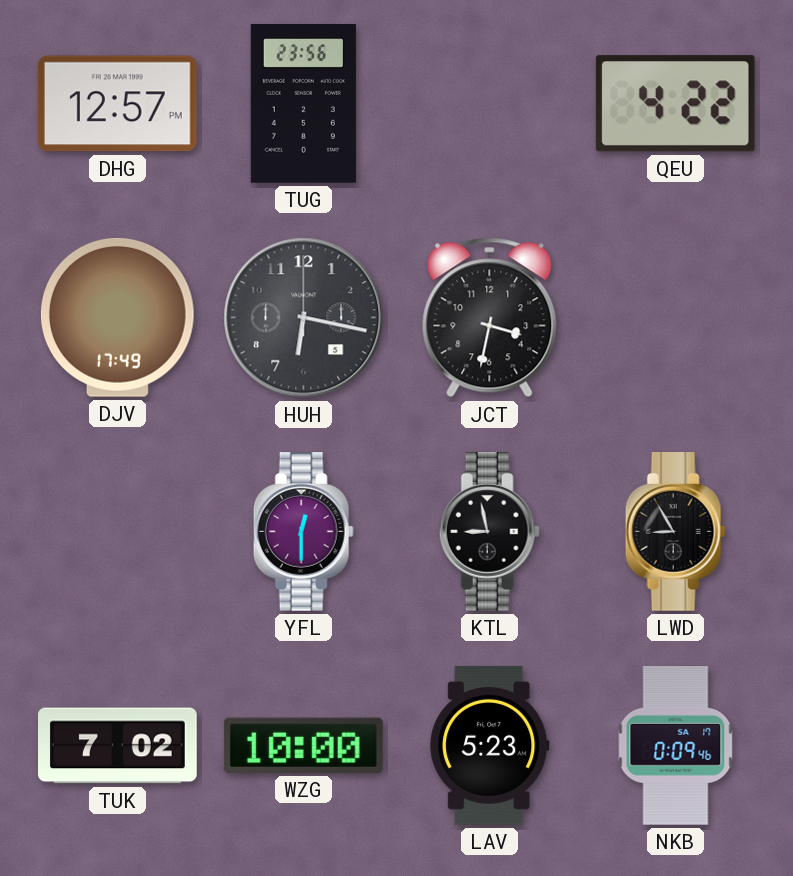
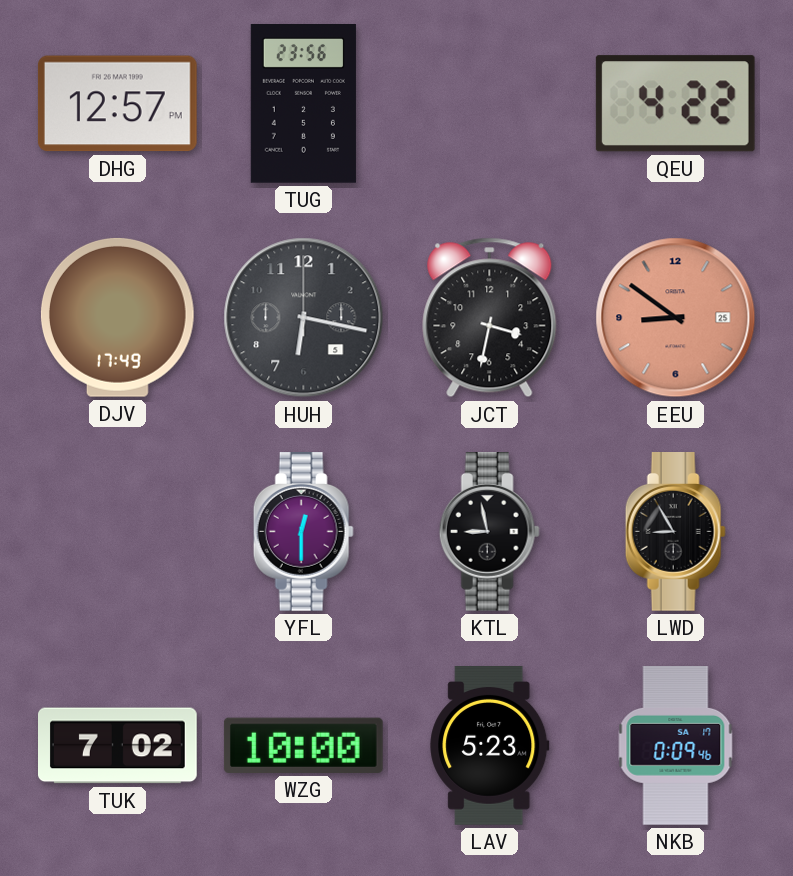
EEU: none -> 8:51 (676, 318)
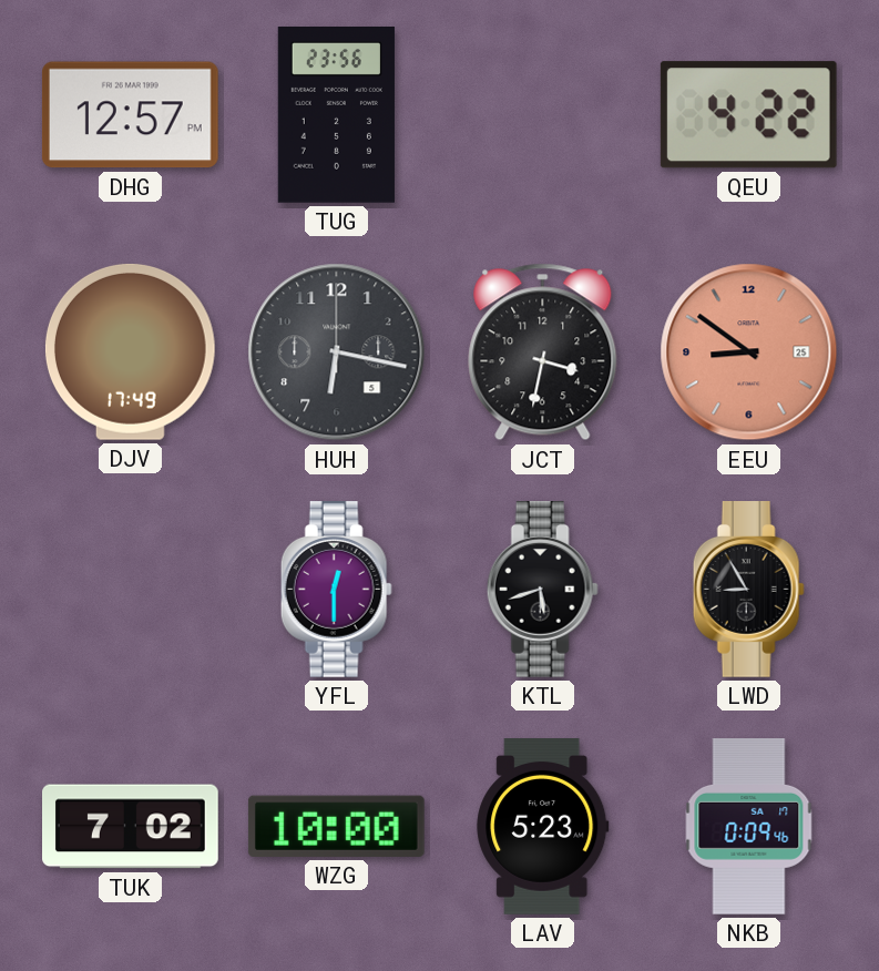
KTL: 8:58 -> 5:42 (542, 590)
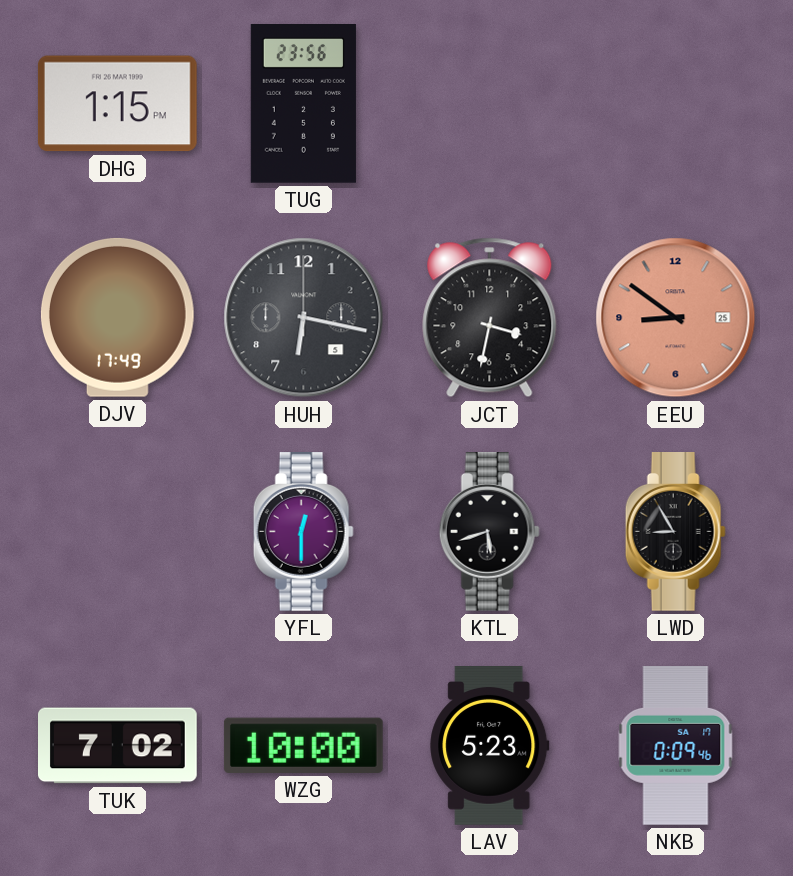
DHG: 12:57 -> 1:15 (117, 104)
QEU: 4:22 -> none (748, 115)
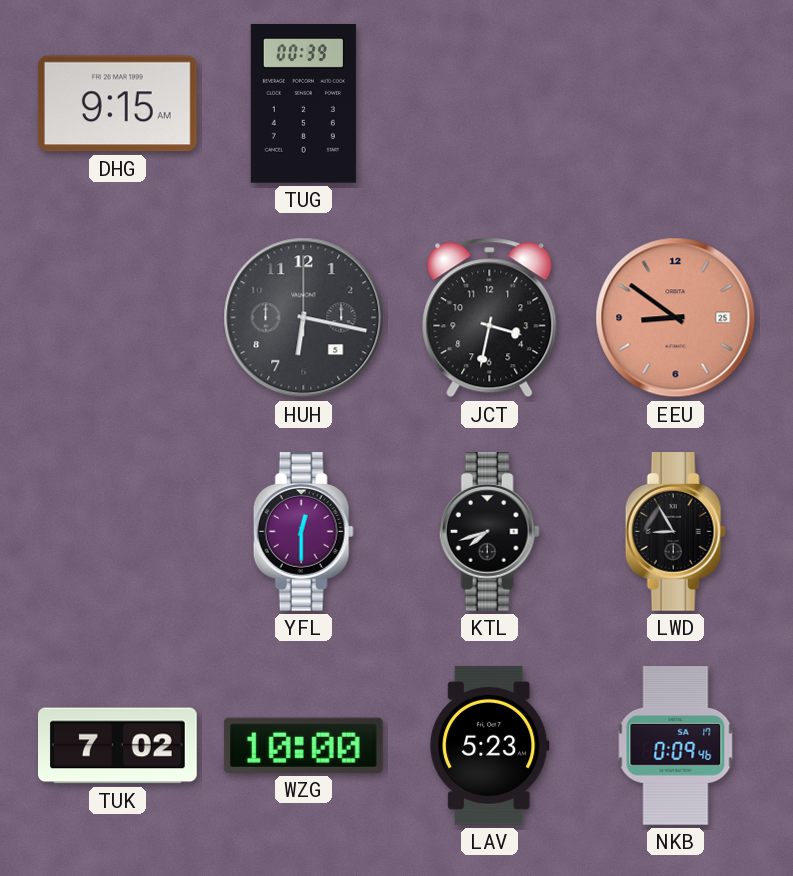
DHG: 1:15 -> 9:15 (117, 104)
TUG: 23:56 -> 00:39 (303, 104)
DJV: 17:49 -> none (117, 317)
KTL: 5:42 -> 7:42 (489, 532)
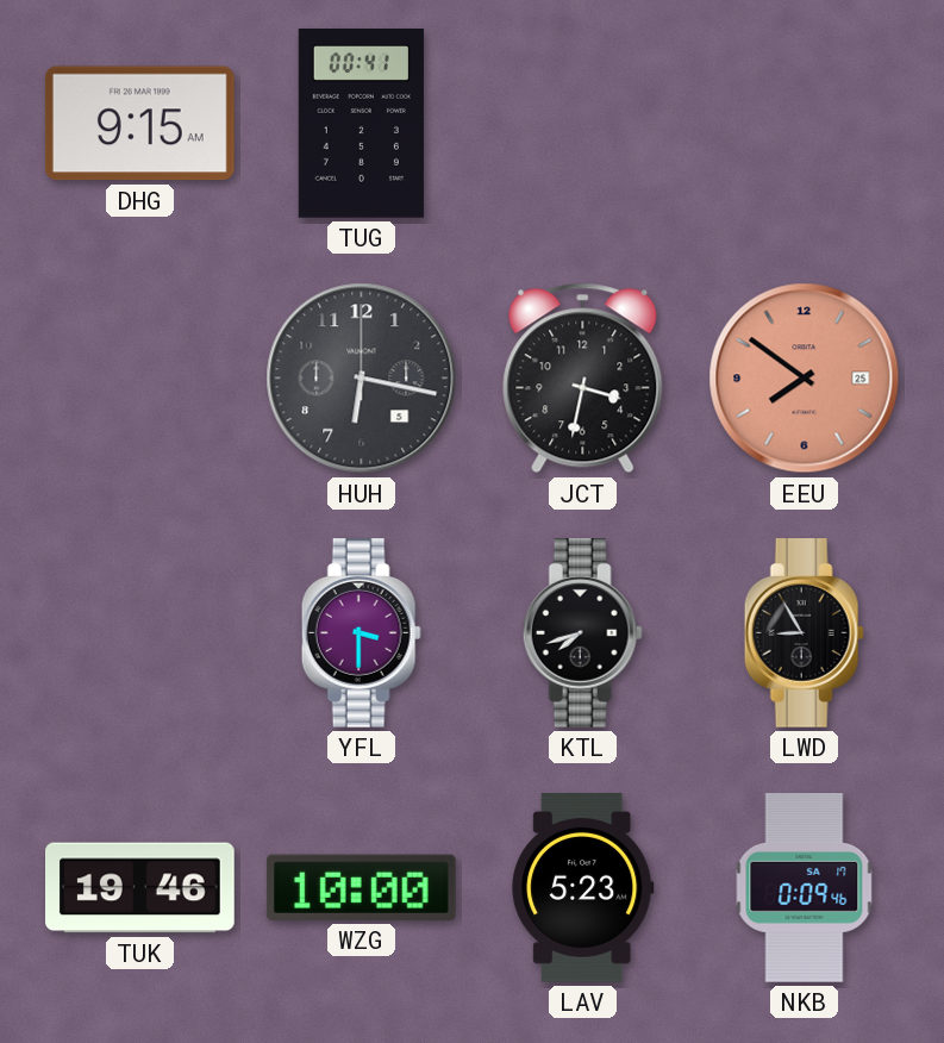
TUG: 00:39 -> 00:41 (361, 124)
EEU: 8:51 -> 7:51 (805, 379)
YFL: 12:30 -> 3:30 (361, 633)
TUK: 7:02 -> 19:46 (140, 888)
